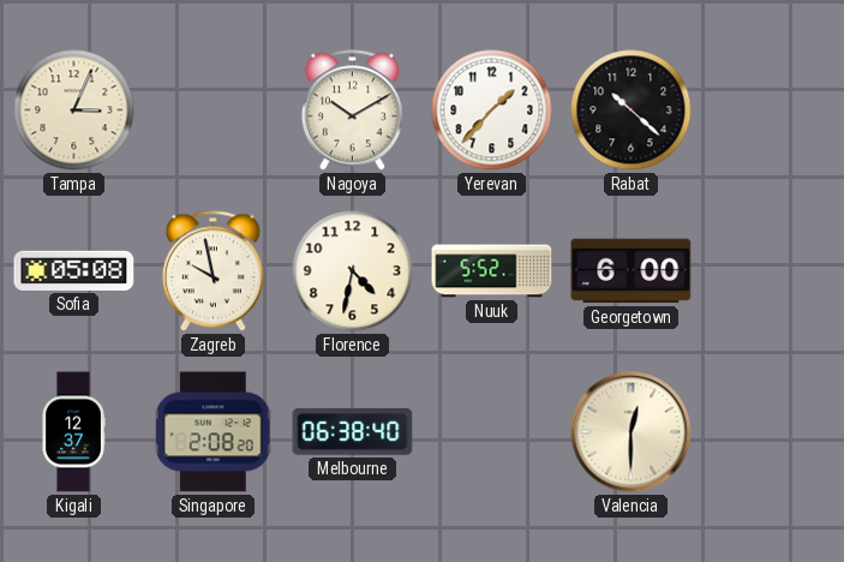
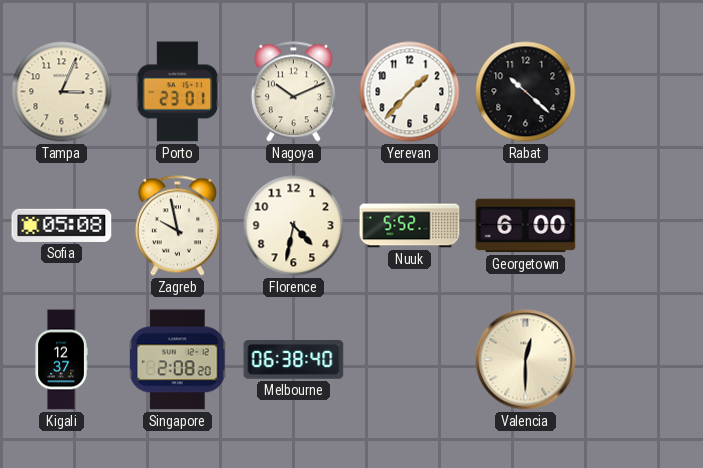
Porto: none -> 23:01 (178, 92)
Nagoya: 10:10 -> 10:11 (293, 92)
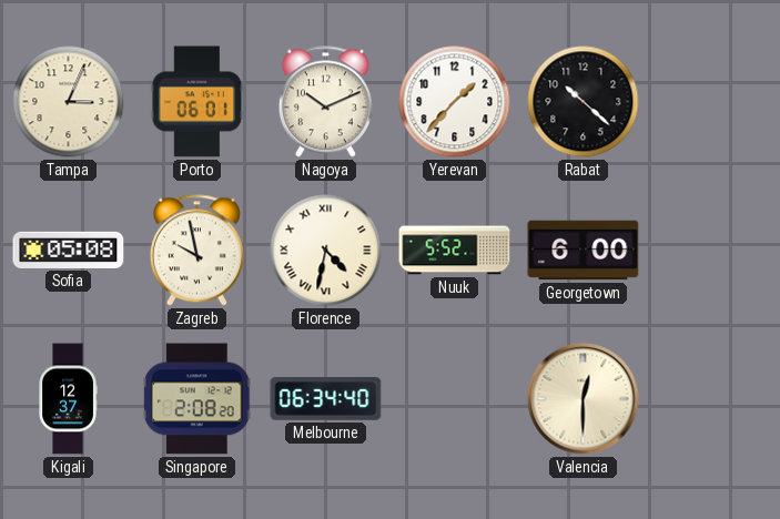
Porto: 23:01 -> 06:01 (197, 102)
Florence numerals: Arabic -> Roman (326, 251)
Melbourne: 06:38 -> 06:34 (326, 399)
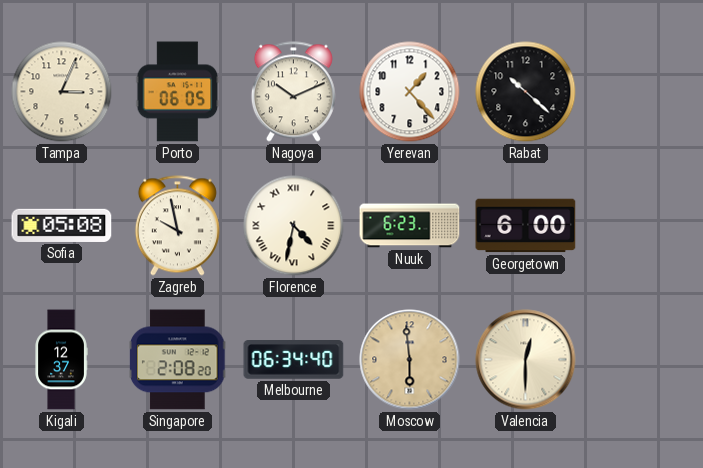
Porto: 06:01 -> 06:05 (178, 92)
Yerevan: 1:37 -> 1:23 (410, 92)
Nuuk: 5:52 -> 6:23 (410, 226)
Moscow: none -> 5:59 (410, 360)
